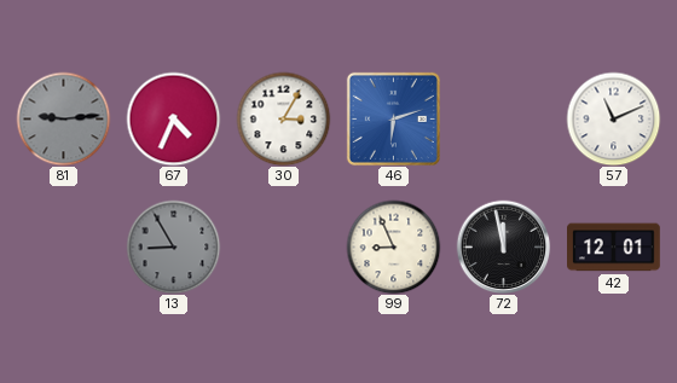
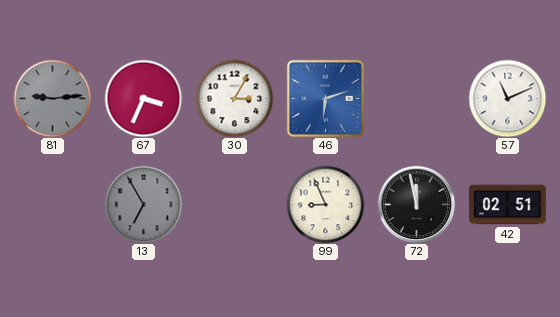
67: 4:34 -> 3:34 (143, 98)
13: 8:55 -> 6:55 (143, 204)
42: 12:01 -> 02:51 (508, 205)
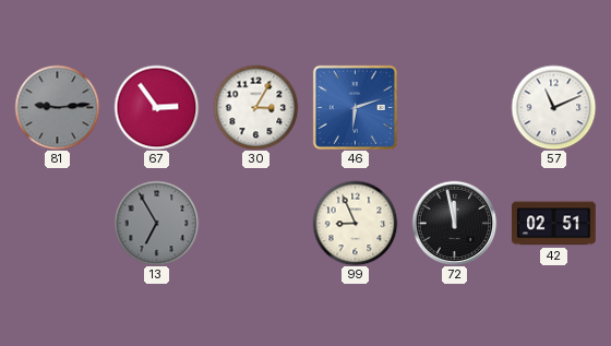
67: 3:34 -> 2:54 (156, 107)
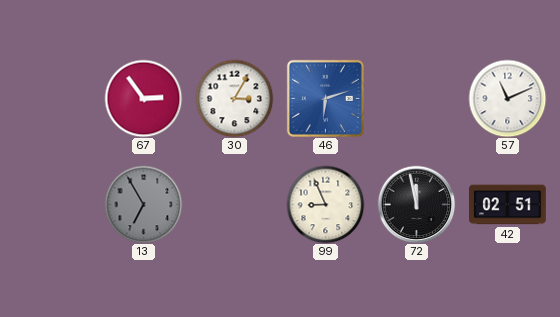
81: 9:14 -> none (57, 107)
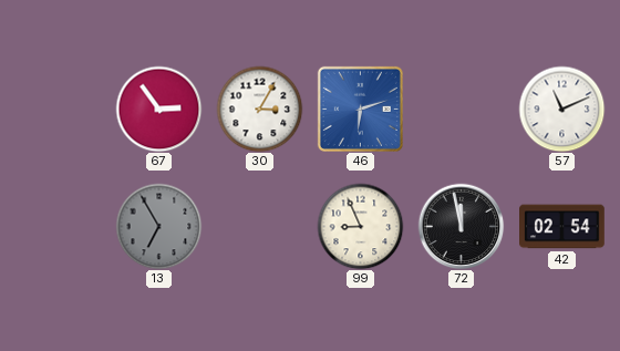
42: 02:51 -> 02:54 (562, 227)
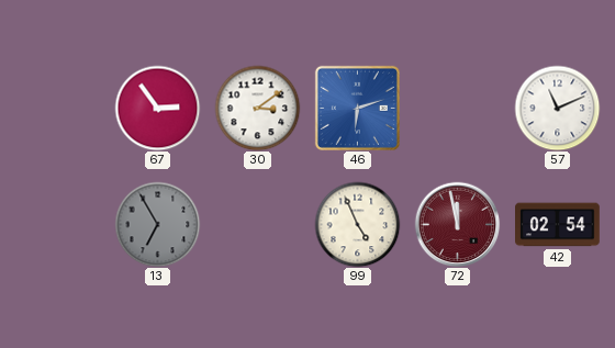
30: 3:05 -> 3:09 (257, 108)
99: 8:56 -> 4:56 (357, 224)
72 dial: black -> burgundy (457, 224)
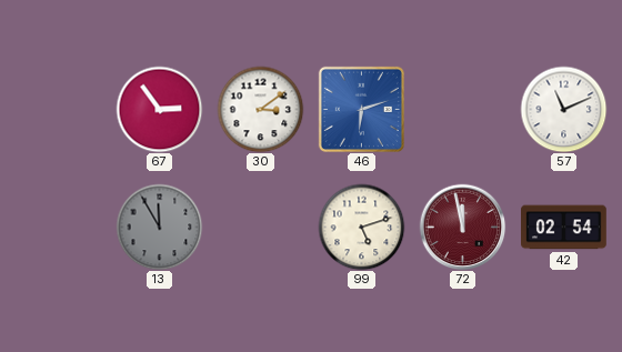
13: 6:55 -> 11:55 (159, 227)
99: 4:56 -> 5:12 (361, 227)
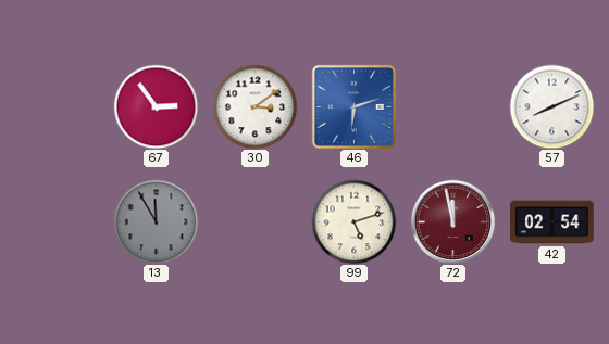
57: 11:11 -> 8:11 (551, 106)
